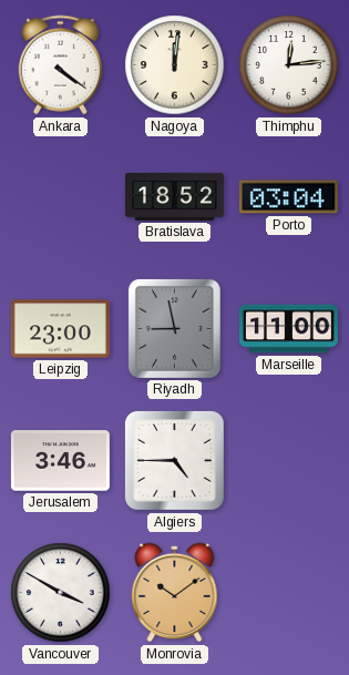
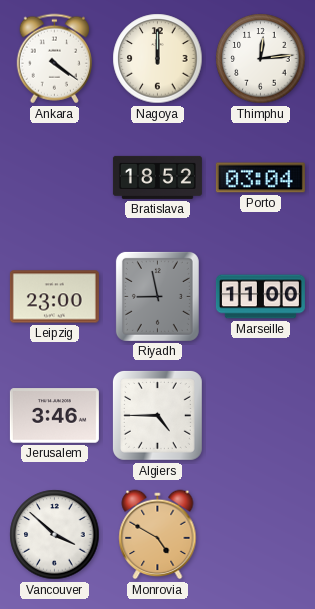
Nagoya: 12:01 -> 12:00 (158, 59)
Vancouver: 3:50 -> 3:52 (55, 535)
Monrovia: 10:09 -> 4:50 (158, 535)
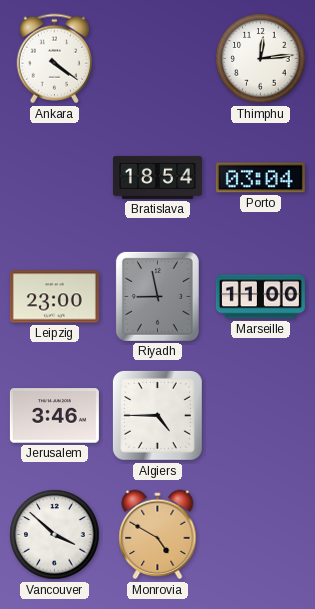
Nagoya: 12:00 -> none (158, 59)
Bratislava: 18:52 -> 18:54 (157, 177)
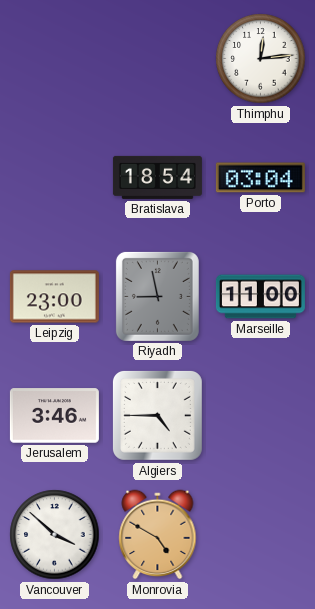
Ankara: 4:21 -> none (54, 59)
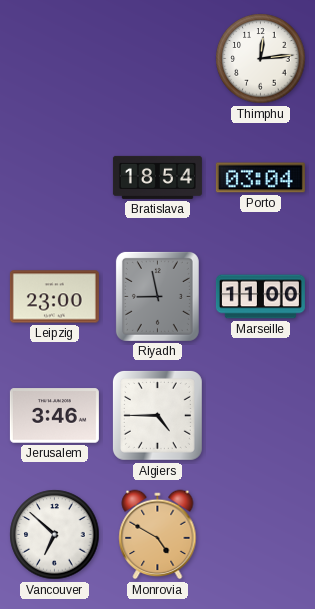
Vancouver: 3:52 -> 6:52 (55, 535)
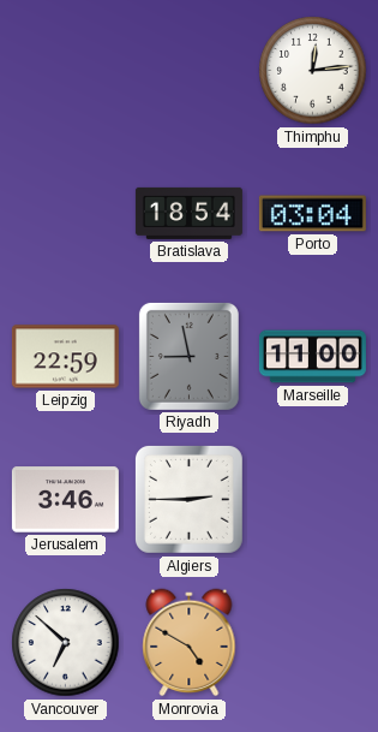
Leipzig: 23:00 -> 22:59 (65, 357)
Algiers: 4:45 -> 2:45 (188, 499)
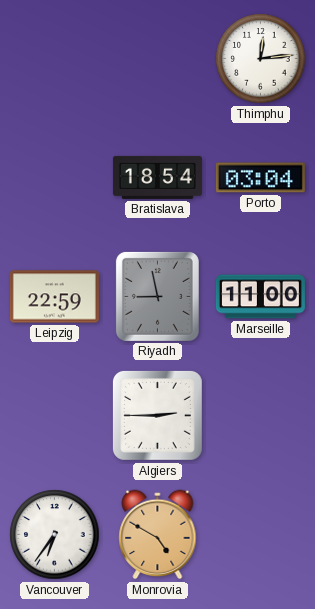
Jerusalem: 3:46 -> none (65, 500)
Vancouver: 6:52 -> 6:36 (55, 535)
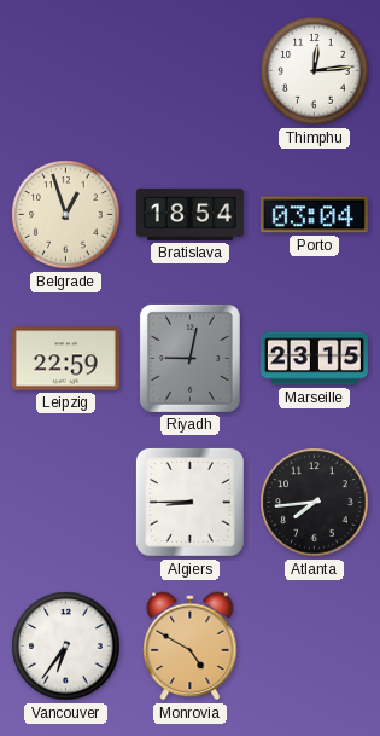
Belgrade: none -> 12:57 (66, 215)
Riyadh: 8:58 -> 9:02 (189, 358)
Marseille: 11:00 -> 23:15 (314, 359)
Algiers: 2:45 -> 8:45 (189, 502)
Atlanta: none -> 7:44 (315, 503)
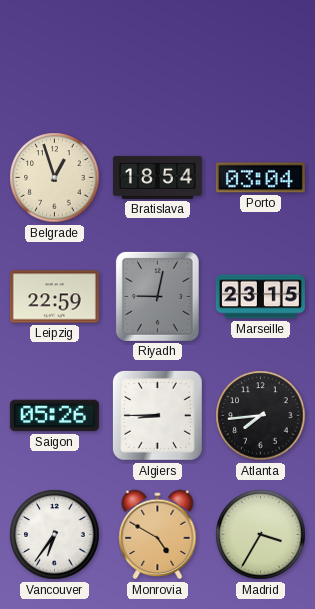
Thimphu: 12:14 -> none (315, 71)
Saigon: none -> 05:26 (54, 416)
Madrid: none -> 3:35 (261, 535)
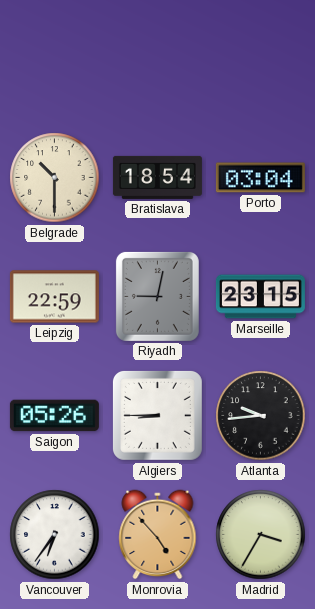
Belgrade: 12:57 -> 10:30 (55, 178)
Atlanta: 7:44 -> 9:44 (261, 416)
Monrovia: 4:50 -> 4:53 (158, 535)
